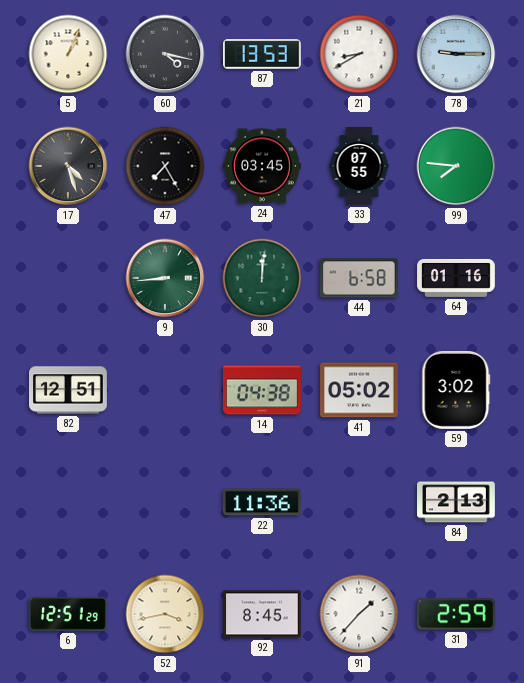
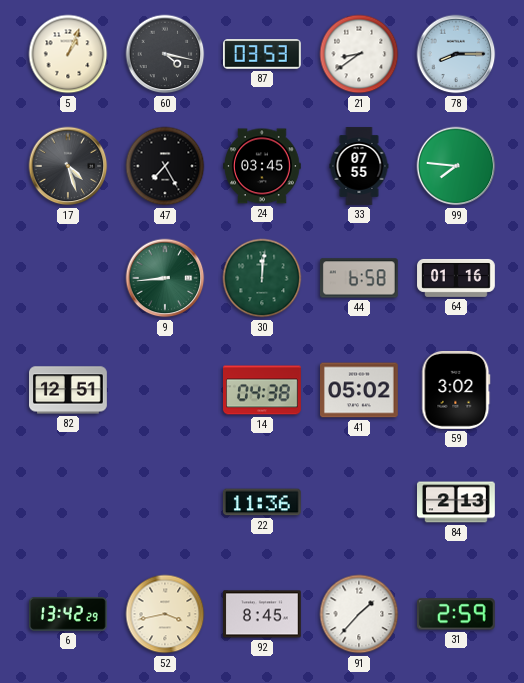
87: 13:53 -> 03:53 (263, 54)
21: 8:40 -> 8:39 (359, 54)
78: 9:15 -> 8:15 (456, 54)
6: 12:51 -> 13:42 (69, 614)
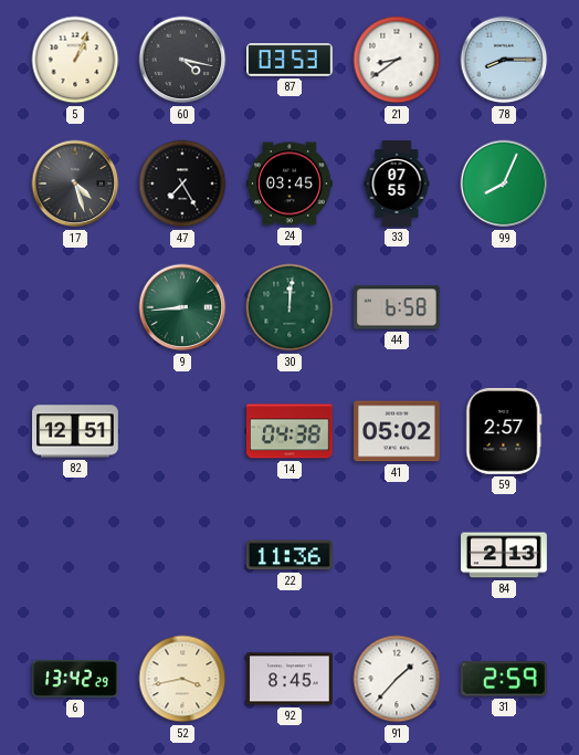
99: 7:46 -> 8:04 (504, 183)
64: 01:16 -> none (456, 278)
59: 3:02 -> 2:57 (504, 432)
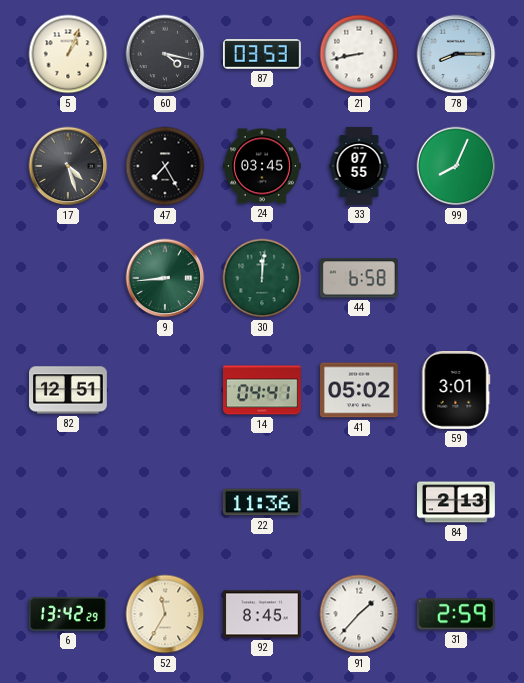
21: 8:39 -> 8:43 (359, 54)
14: 04:38 -> 04:41 (263, 390)
59: 2:57 -> 3:01 (456, 391)
52: 3:43 -> 11:35 (165, 614)
